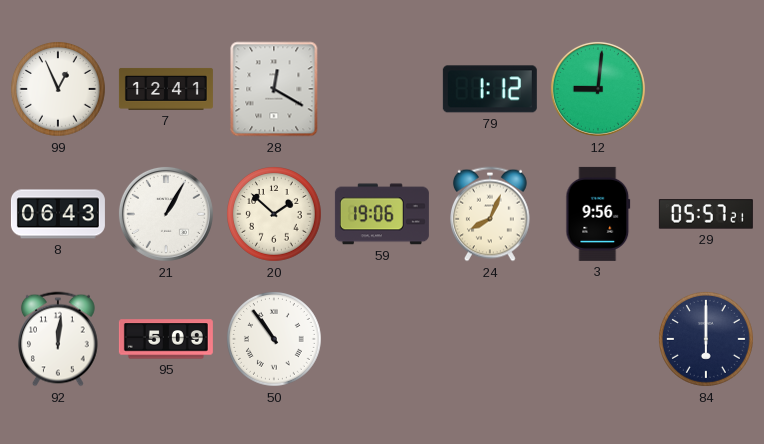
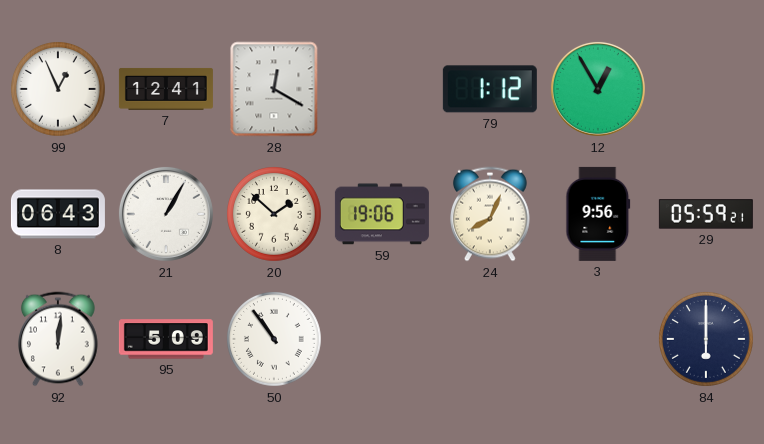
12: 9:01 -> 12:55 (598, 89)
29: 05:57 -> 05:59 (706, 214)
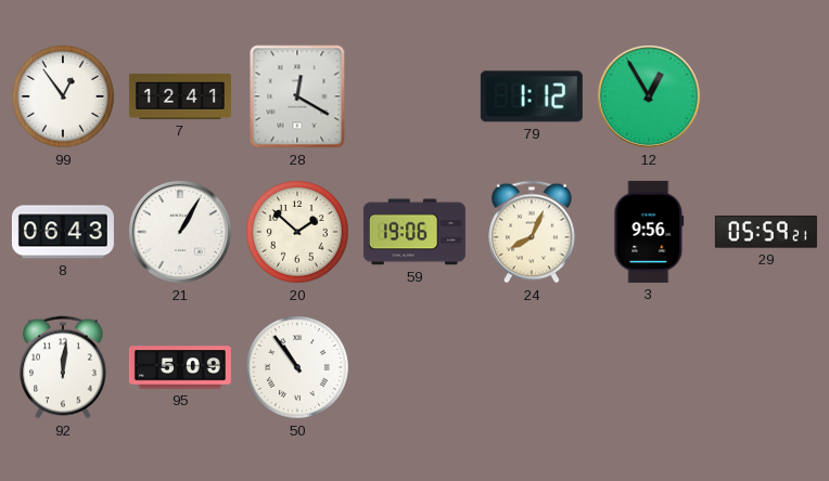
99: 12:56 -> 12:54 (64, 97)
84: 6:00 -> none (707, 340)
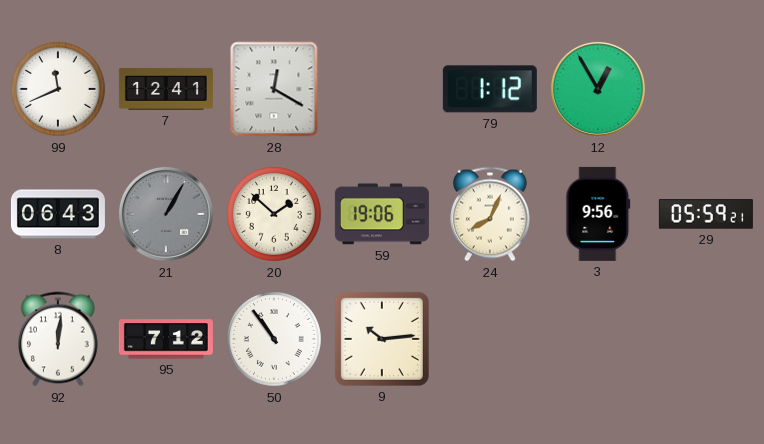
99: 12:54 -> 11:41 (59, 90)
21 dial: white -> grey (166, 214)
95: 5:09 -> 7:12 (166, 339)
9: none -> 10:14 (382, 339)
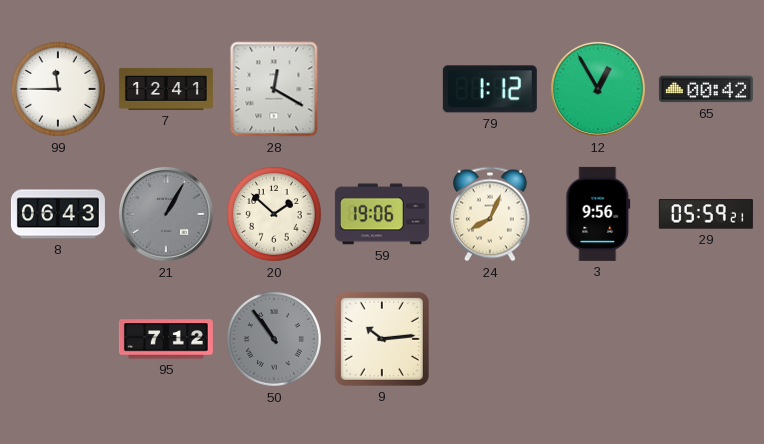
99: 11:41 -> 11:45 (59, 90)
65: none -> 00:42 (706, 89)
92: 12:01 -> none (59, 339)
50 dial: white -> grey (275, 340)
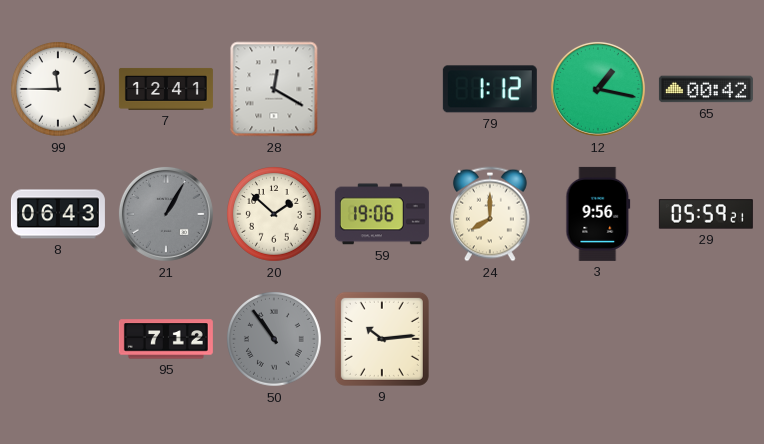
12: 12:55 -> 1:17 (598, 89)
24: 8:04 -> 8:00 (491, 214)
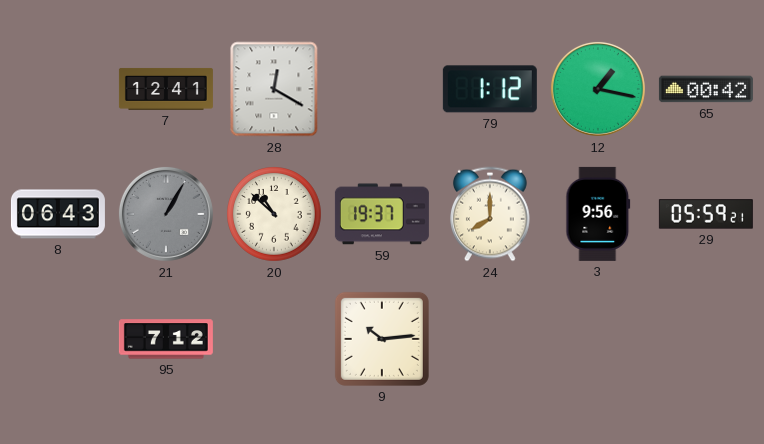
99: 11:45 -> none (59, 90)
20: 1:52 -> 10:52 (275, 215)
59: 19:06 -> 19:37 (382, 214)
50: 10:54 -> none (275, 340)
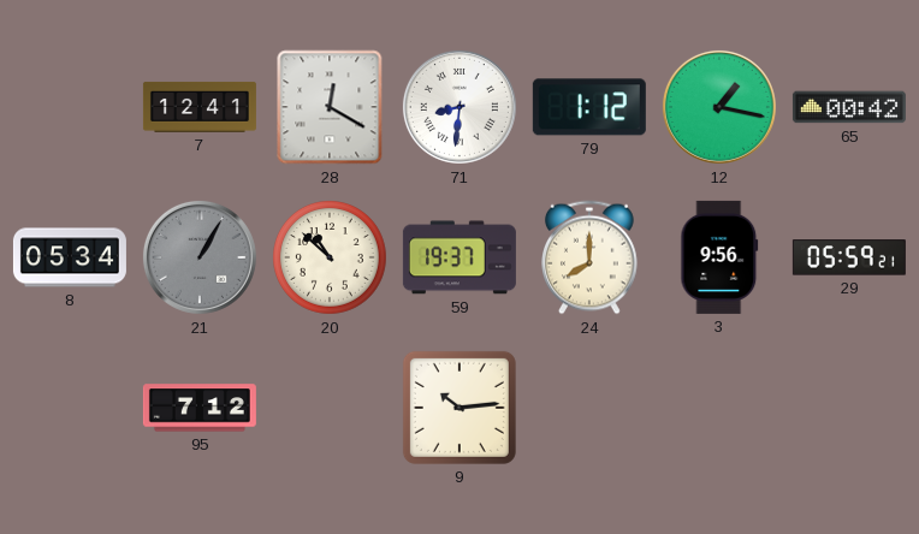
71: none -> 8:31 (459, 107)
8: 06:43 -> 05:34 (70, 257)
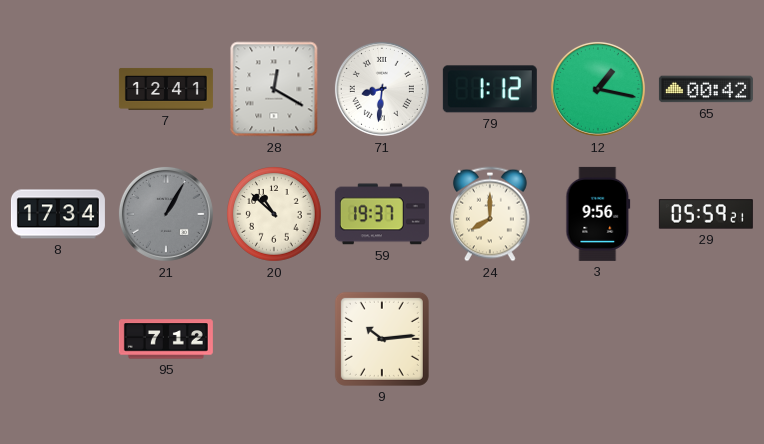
8: 05:34 -> 17:34 (58, 214)
